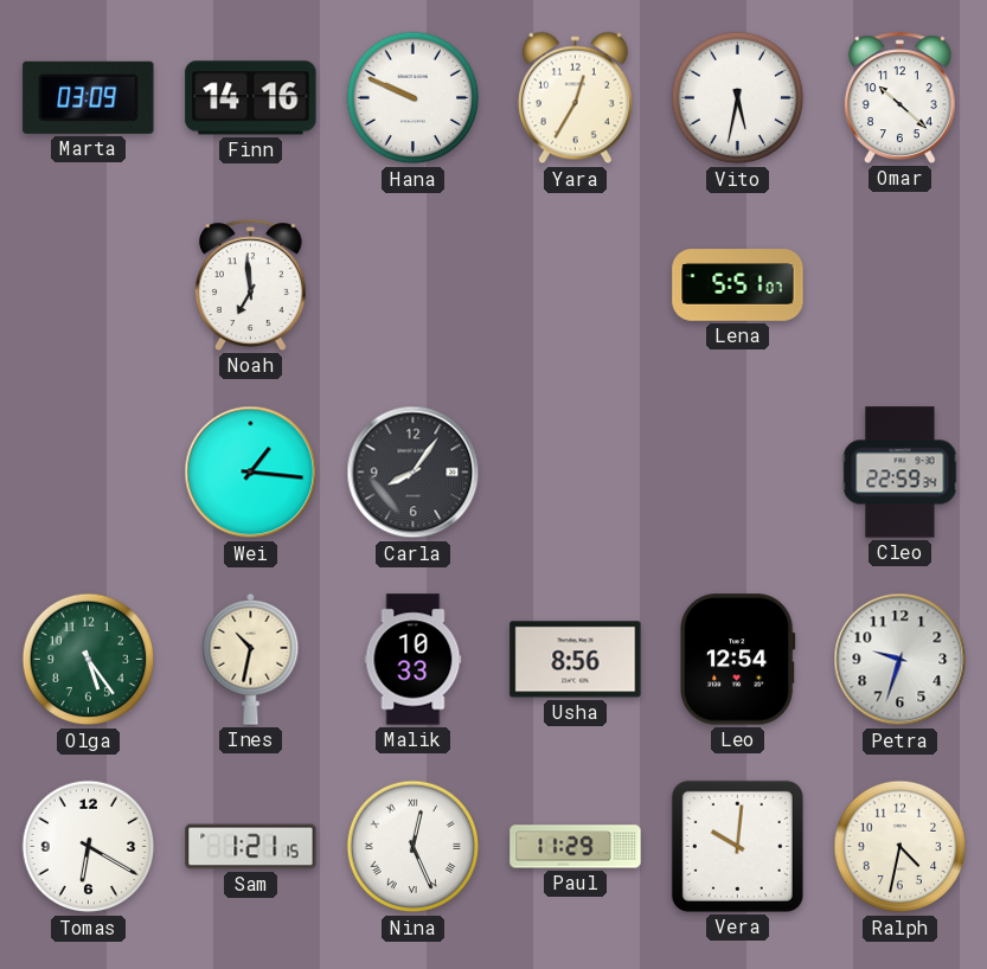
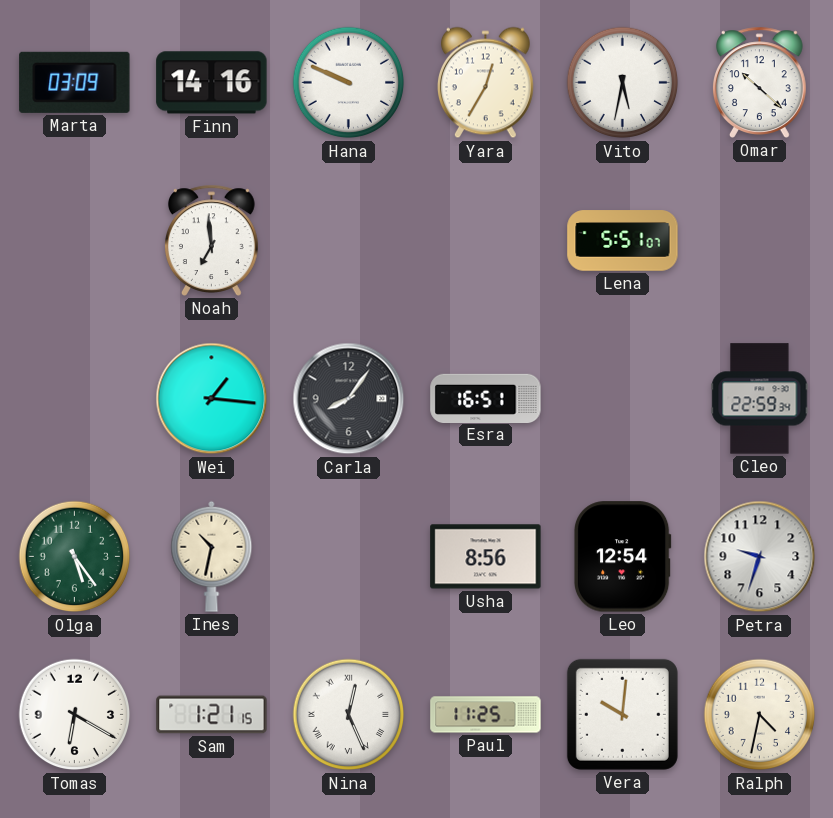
Esra: none -> 16:51 (486, 398)
Malik: 10:33 -> none (414, 660)
Paul: 11:29 -> 11:25 (486, 715)
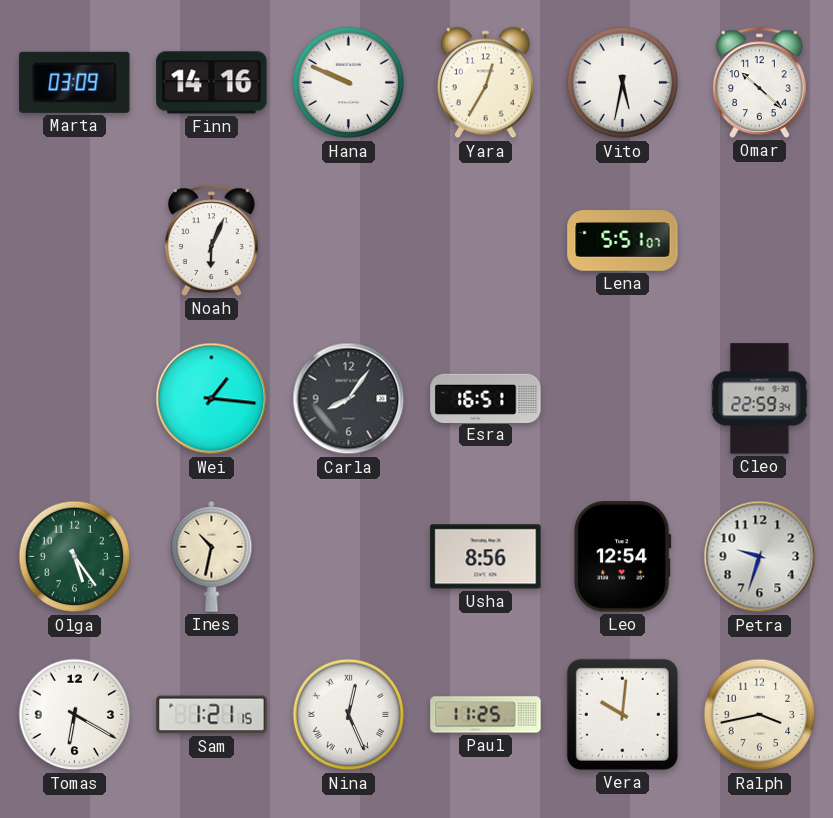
Noah: 6:59 -> 6:04 (211, 240)
Ralph: 4:32 -> 3:43 (760, 715)
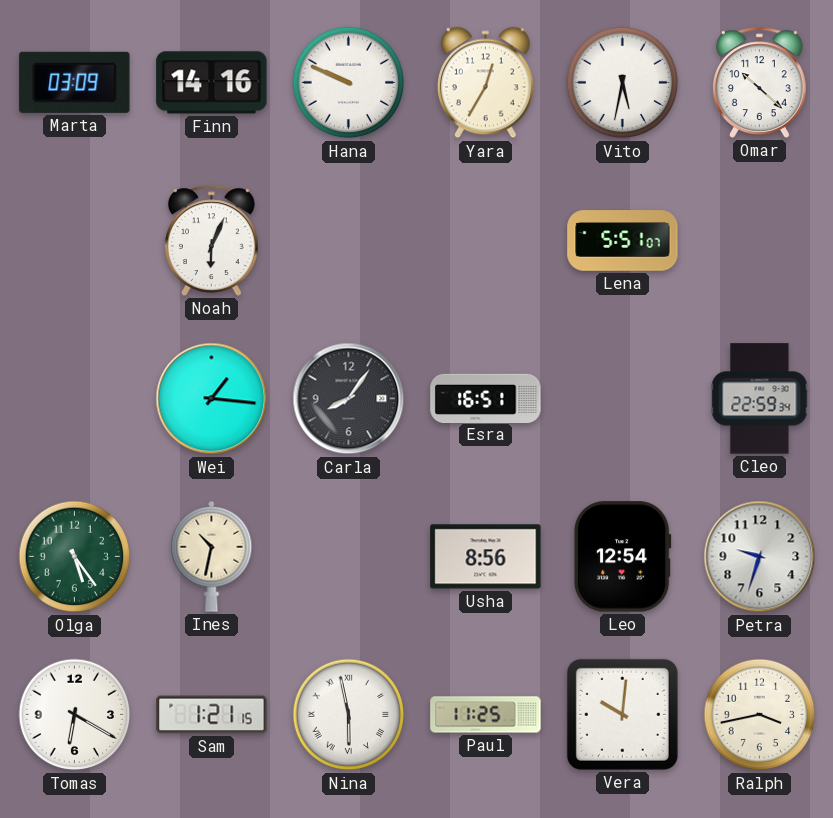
Nina: 12:26 -> 5:58 (349, 715)
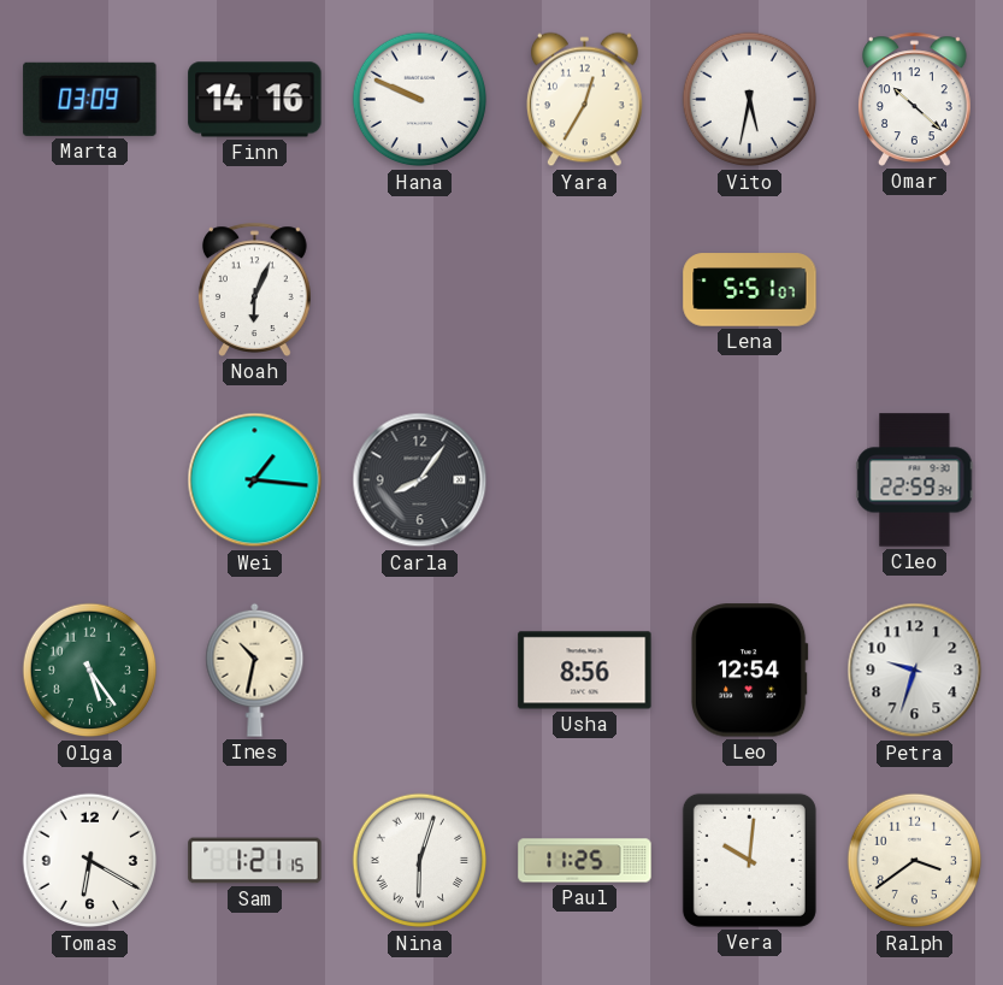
Esra: 16:51 -> none (486, 398)
Nina: 5:58 -> 6:03 (420, 861)
Ralph: 3:43 -> 3:39 (915, 861)
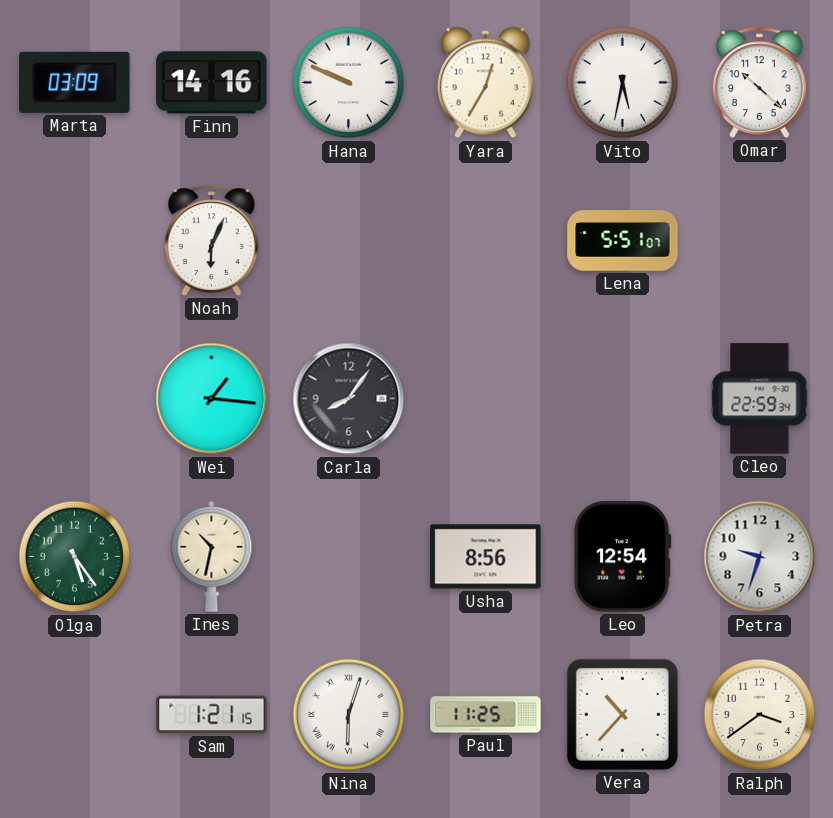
Tomas: 6:20 -> none (90, 861)
Vera: 10:01 -> 10:37 (622, 714)
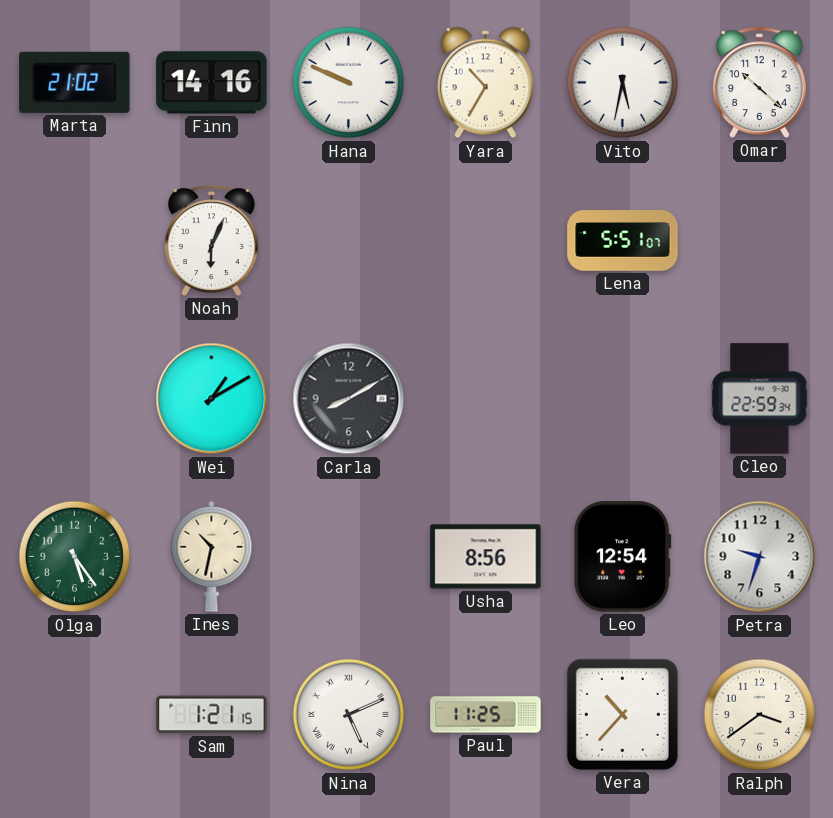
Marta: 03:09 -> 21:02 (75, 82)
Yara: 12:35 -> 10:35 (486, 83)
Wei: 1:16 -> 1:10 (212, 399)
Carla: 8:06 -> 8:10 (349, 399)
Nina: 6:03 -> 5:11 (349, 715)
